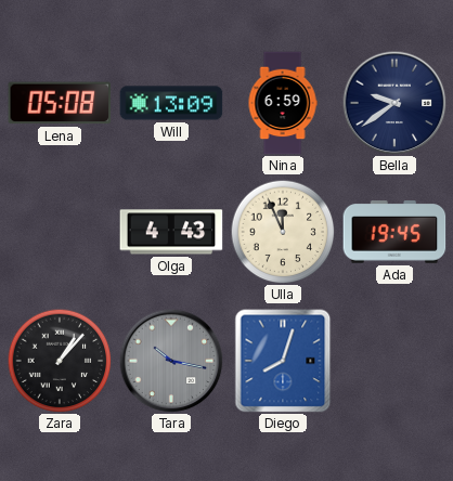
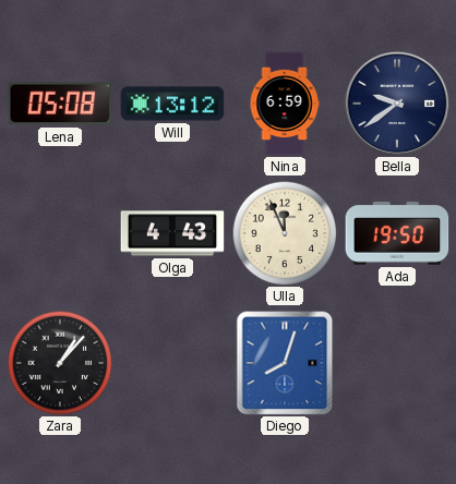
Will: 13:09 -> 13:12 (172, 104)
Ada: 19:45 -> 19:50 (397, 233)
Tara: 10:17 -> none (171, 361)
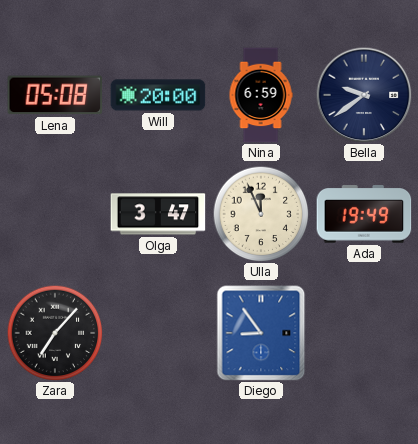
Will: 13:12 -> 20:00 (158, 95)
Olga: 4:43 -> 3:47 (158, 214)
Ada: 19:50 -> 19:49 (364, 214)
Zara: 1:07 -> 7:07 (55, 333)
Diego: 8:03 -> 8:54 (261, 333)
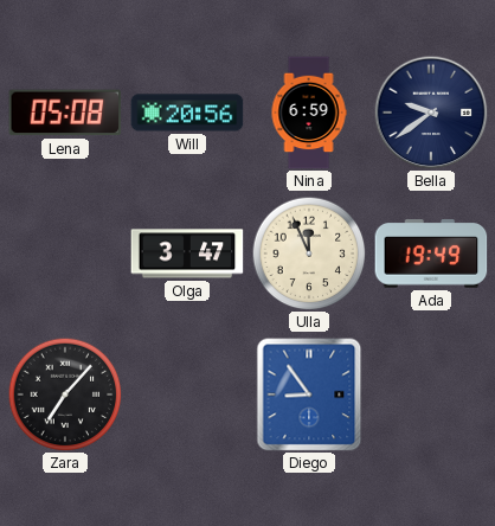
Will: 20:00 -> 20:56 (187, 113)
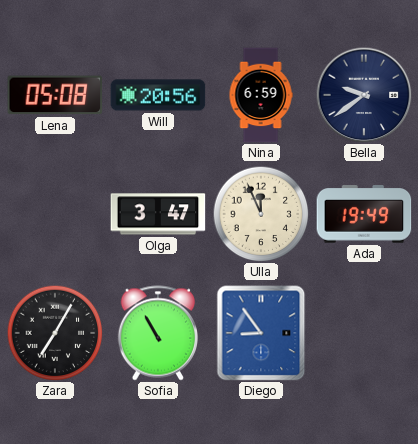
Zara: 7:07 -> 7:05 (55, 333)
Sofia: none -> 10:55 (157, 333)
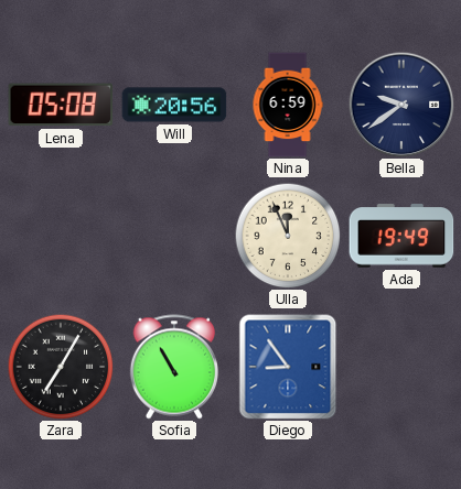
Olga: 3:47 -> none (158, 214)
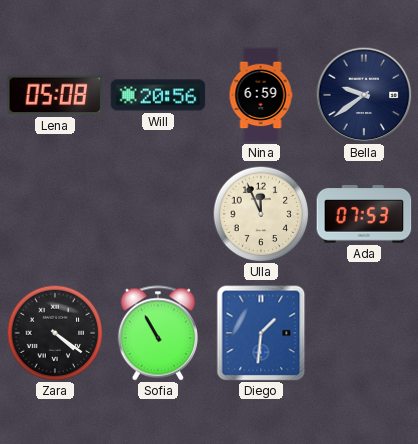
Ada: 19:49 -> 07:53 (364, 214)
Zara: 7:05 -> 4:21 (55, 333)
Diego: 8:54 -> 1:31 (261, 333)
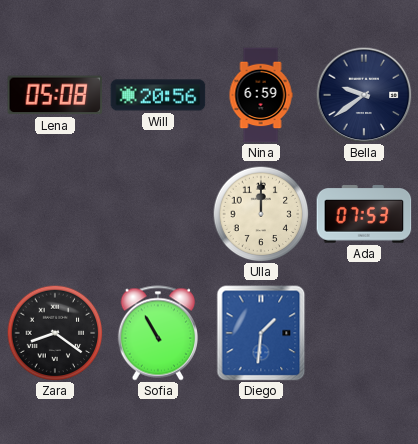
Ulla: 11:56 -> 12:00 (261, 214)
Zara: 4:21 -> 8:21 (55, 333)
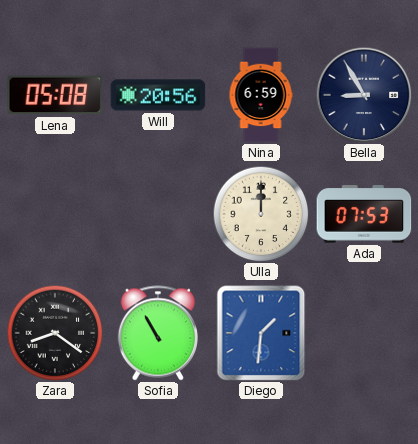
Bella: 9:39 -> 8:55 (364, 95)
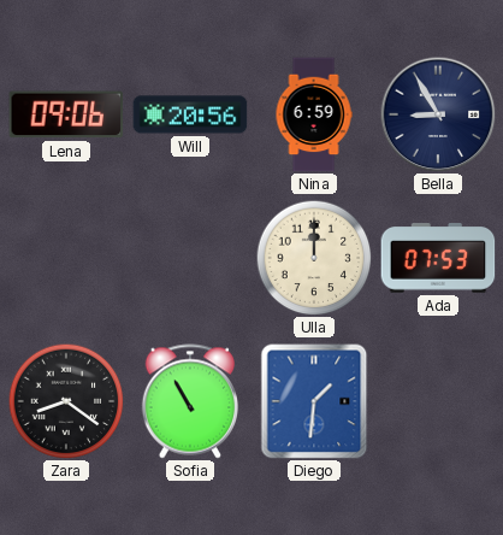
Lena: 05:08 -> 09:06 (66, 114)
